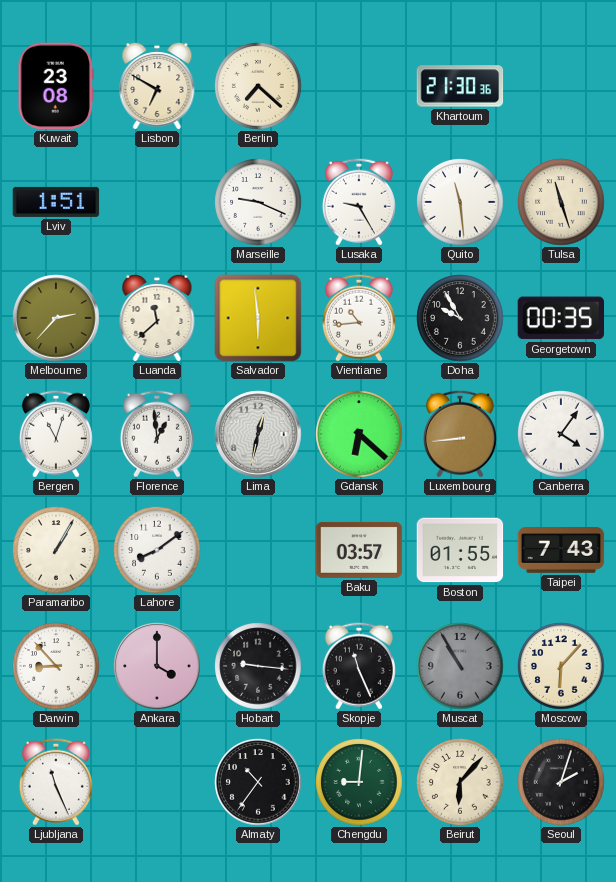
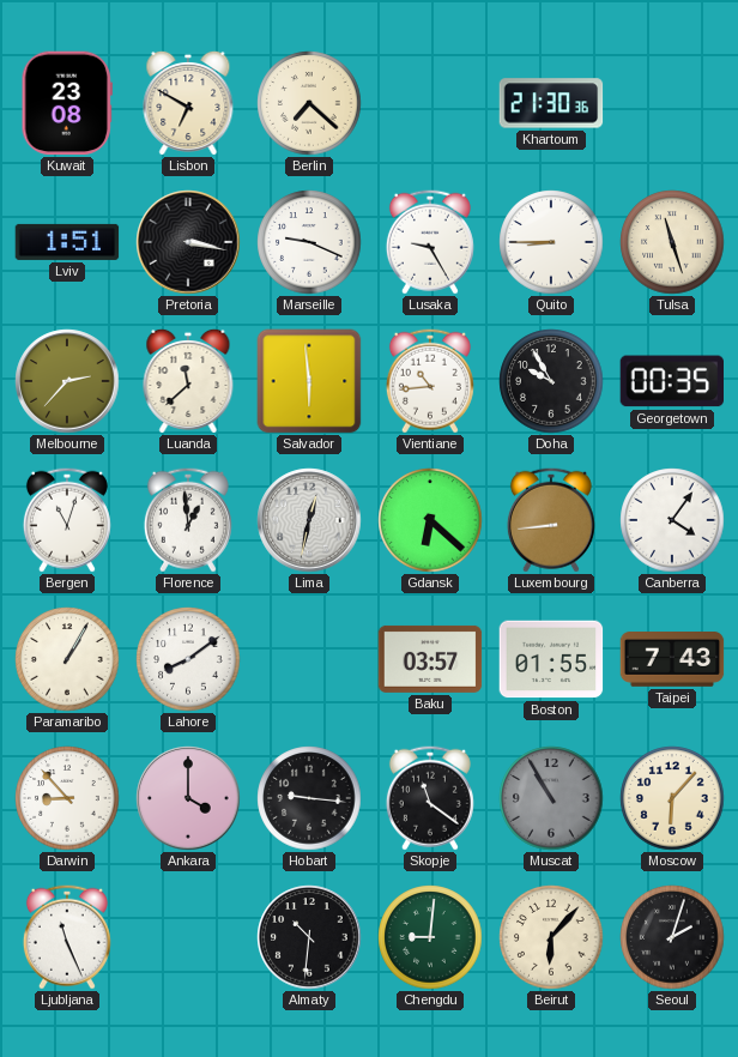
Pretoria: none -> 3:17 (188, 242)
Quito: 11:29 -> 8:45 (551, 242)
Skopje: 11:26 -> 11:21 (430, 798)
Almaty: 10:36 -> 10:31 (309, 937)
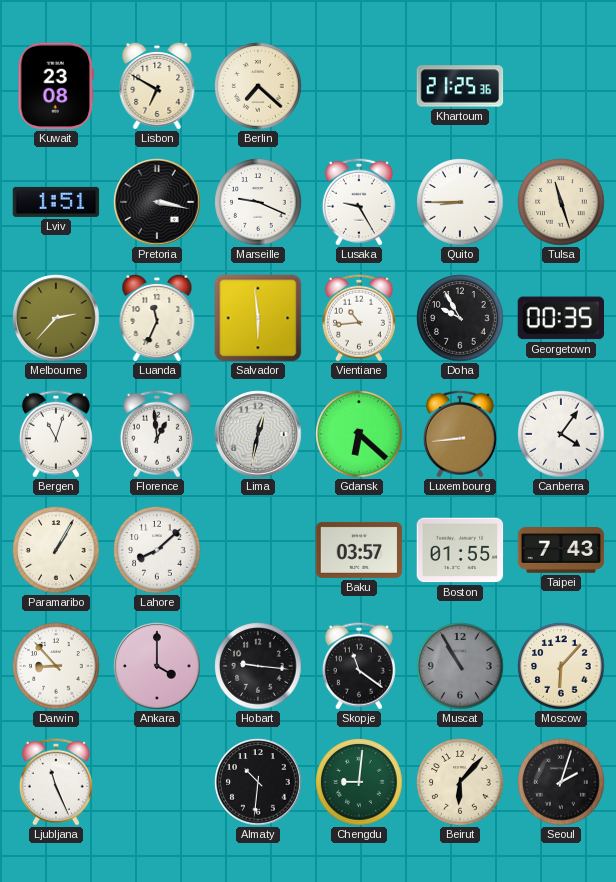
Khartoum: 21:30 -> 21:25 (460, 86)
Luanda: 11:38 -> 11:34 (157, 317)
Lahore: 8:09 -> 8:08 (157, 550)
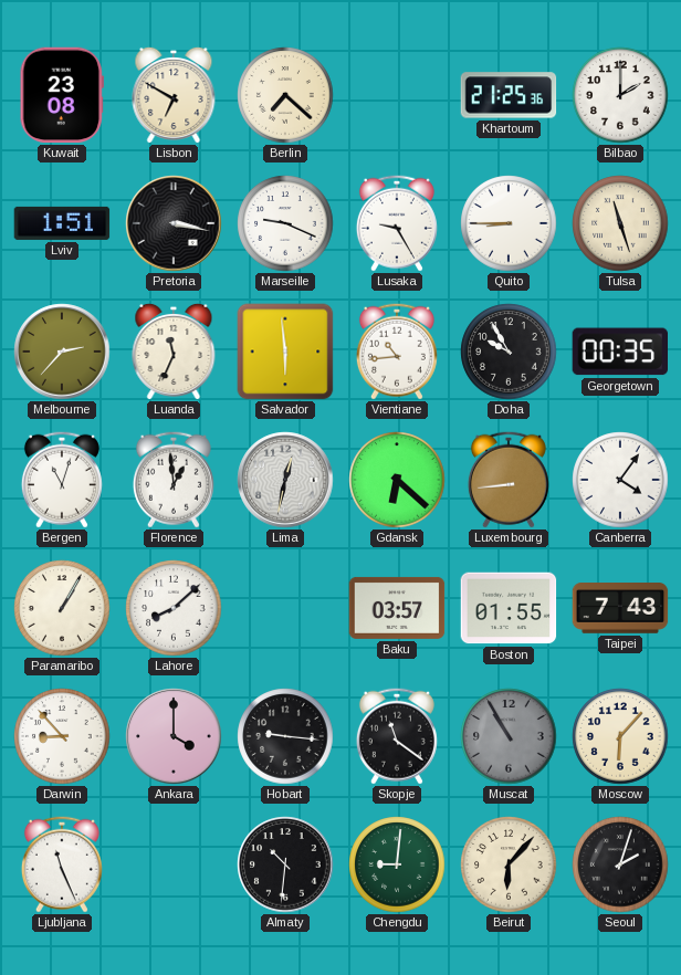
Bilbao: none -> 2:00 (620, 95)
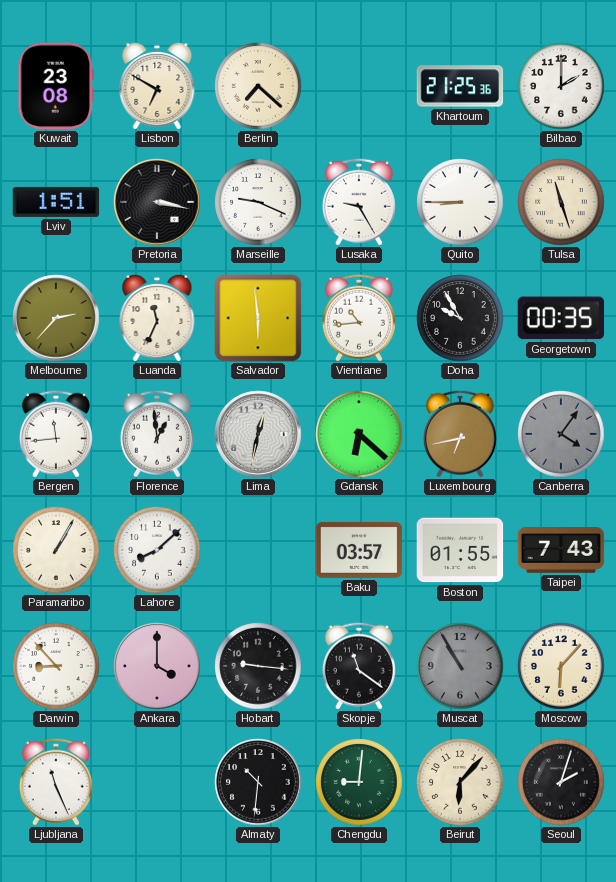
Bergen: 11:03 -> 11:44 (56, 434)
Luxembourg: 8:44 -> 6:43 (460, 434)
Canberra dial: white -> grey (561, 434)
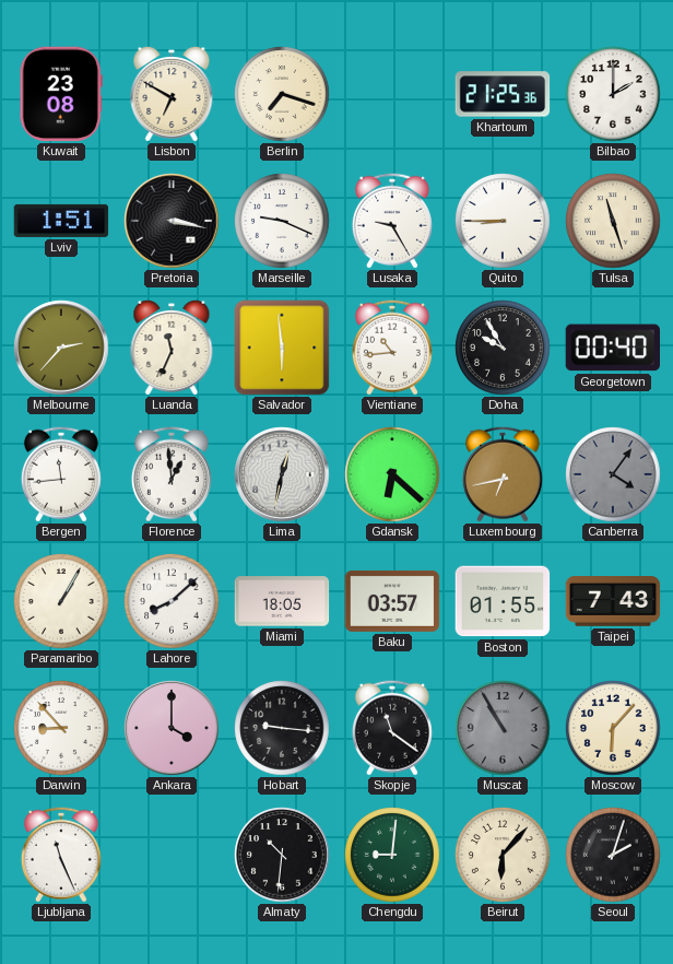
Berlin: 7:22 -> 7:18 (282, 94)
Georgetown: 00:35 -> 00:40 (612, 348)
Miami: none -> 18:05 (282, 601)
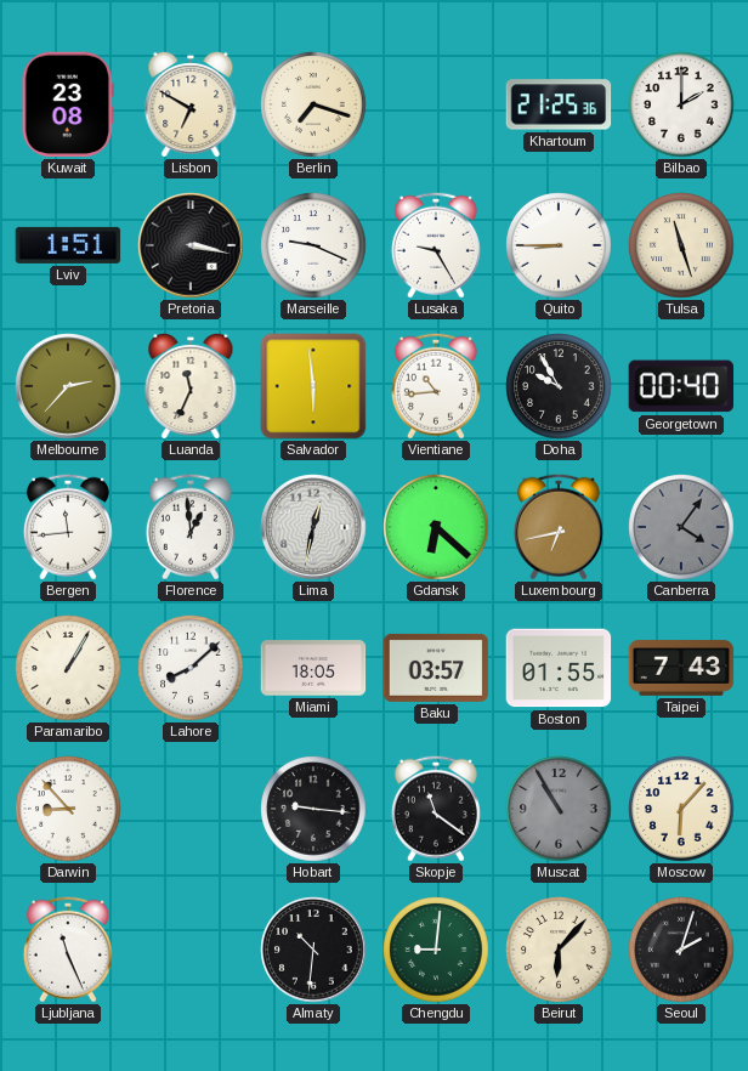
Ankara: 4:00 -> none (172, 728)
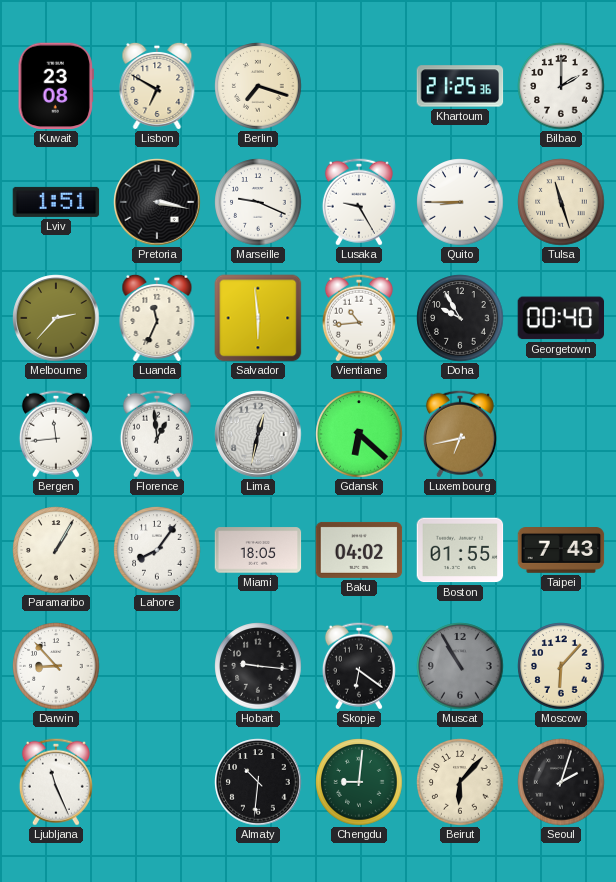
Canberra: 4:06 -> none (681, 527)
Lahore: 8:08 -> 8:06 (157, 550)
Baku: 03:57 -> 04:02 (359, 550)
Skopje: 11:21 -> 6:21 (359, 666)
